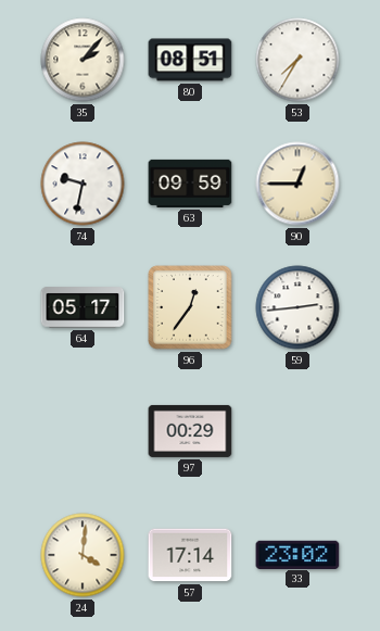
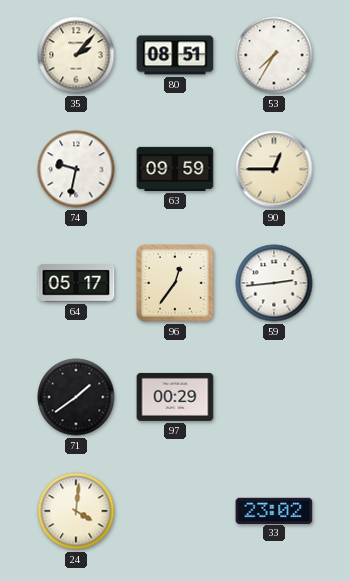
71: none -> 1:39 (76, 397)
57: 17:14 -> none (190, 555)
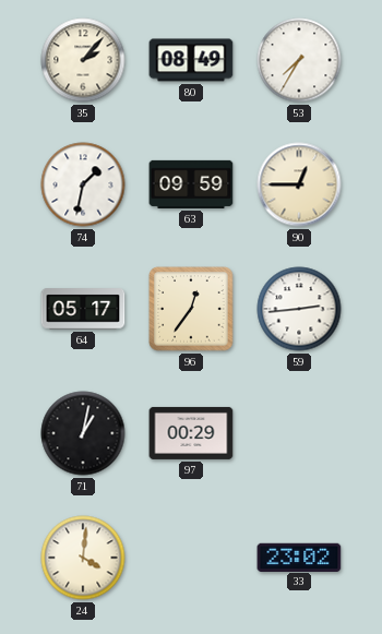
80: 08:51 -> 08:49 (191, 60)
74: 9:32 -> 1:32 (83, 184)
71: 1:39 -> 1:02 (83, 433)
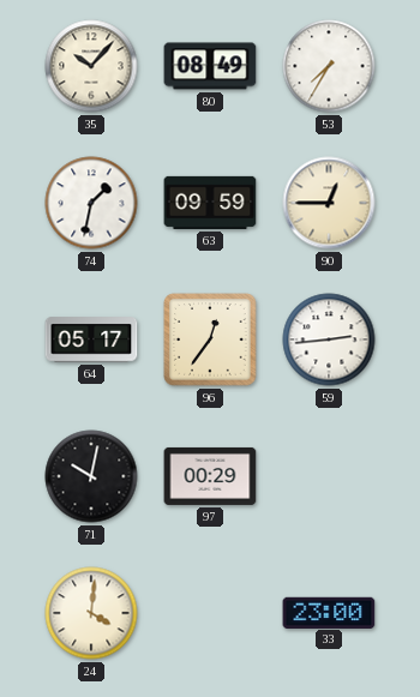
35: 2:07 -> 10:07 (91, 66)
71: 1:02 -> 10:02 (91, 476)
33: 23:02 -> 23:00 (329, 612)
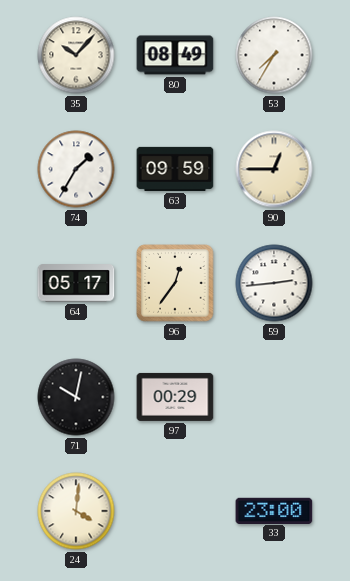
74: 1:32 -> 1:35 (76, 169)
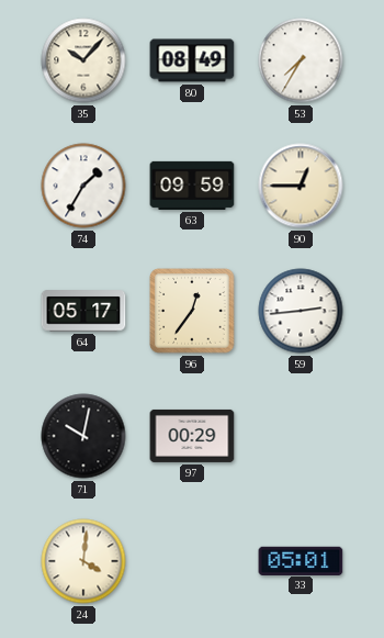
33: 23:00 -> 05:01 (301, 560)
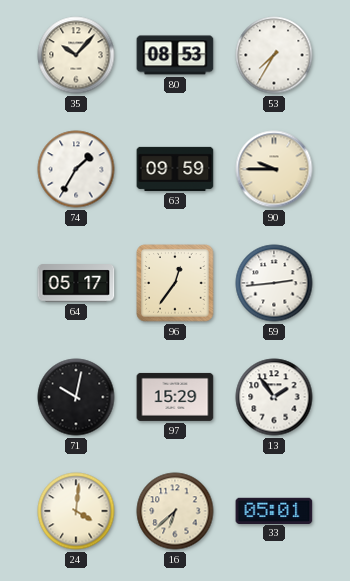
80: 08:49 -> 08:53 (175, 55)
90: 12:45 -> 9:45 (274, 169)
97: 00:29 -> 15:29 (175, 397)
13: none -> 1:54 (274, 397)
16: none -> 6:38 (175, 511)
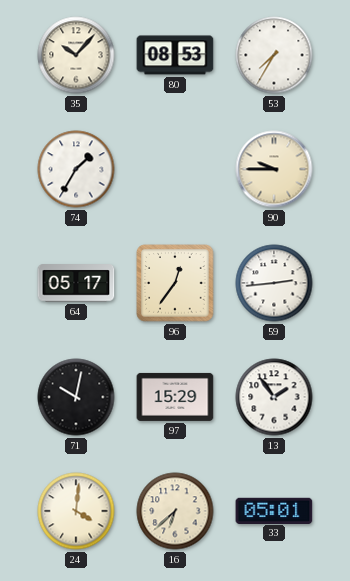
63: 09:59 -> none (175, 169)
